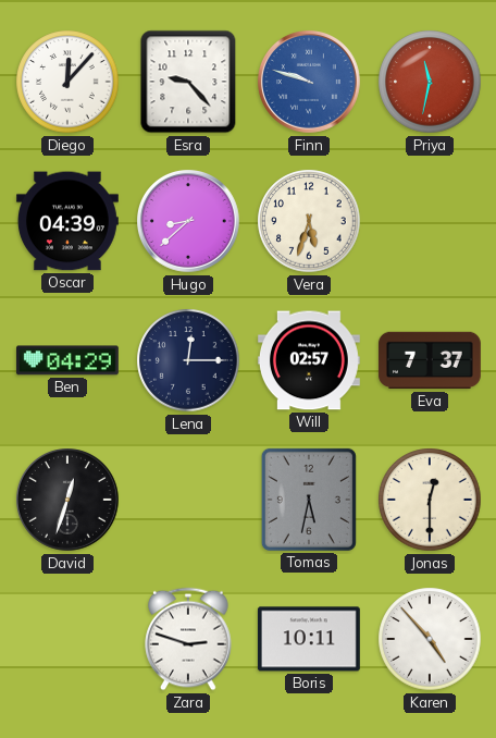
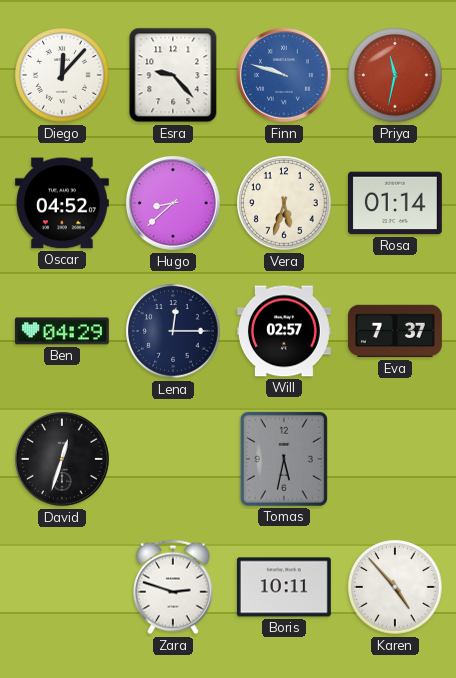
Oscar: 04:39 -> 04:52 (62, 203)
Rosa: none -> 01:14 (395, 203)
Jonas: 12:30 -> none (430, 500)
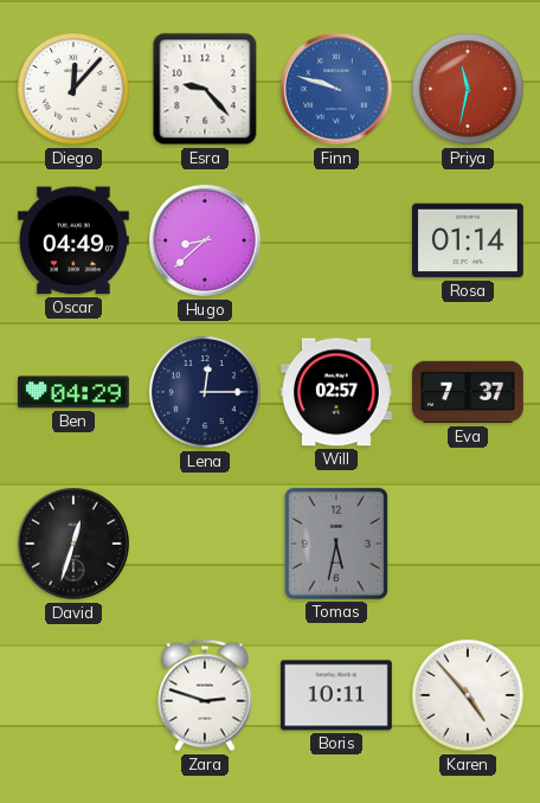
Oscar: 04:52 -> 04:49 (73, 240)
Vera: 5:33 -> none (284, 203)
